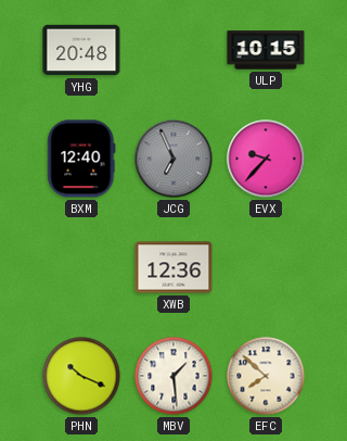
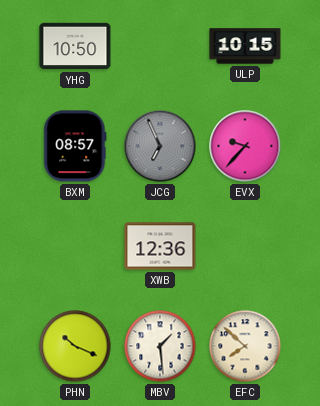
YHG: 20:48 -> 10:50 (75, 46)
BXM: 12:40 -> 08:57 (75, 146)
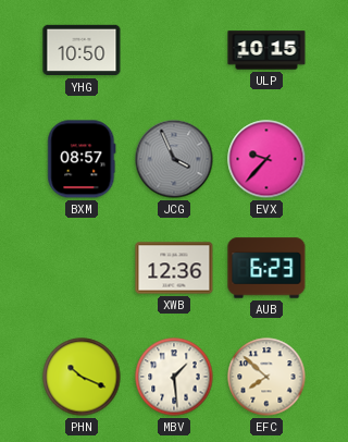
JCG: 6:56 -> 3:56 (174, 159)
AUB: none -> 6:23 (266, 268)
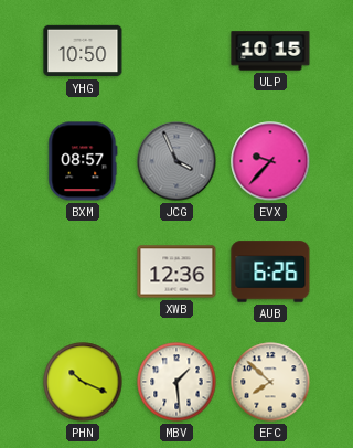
AUB: 6:23 -> 6:26 (270, 271)
